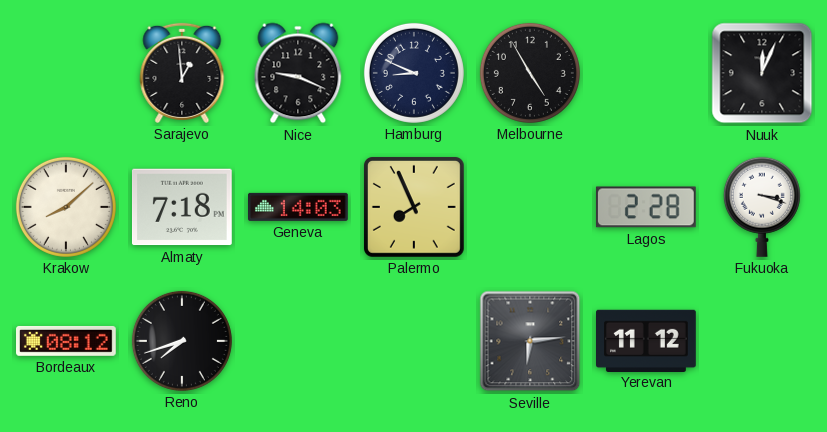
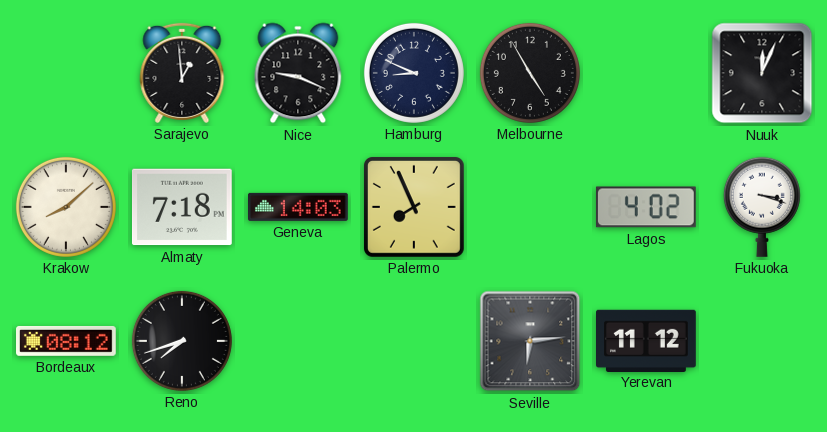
Lagos: 2:28 -> 4:02 (646, 207)
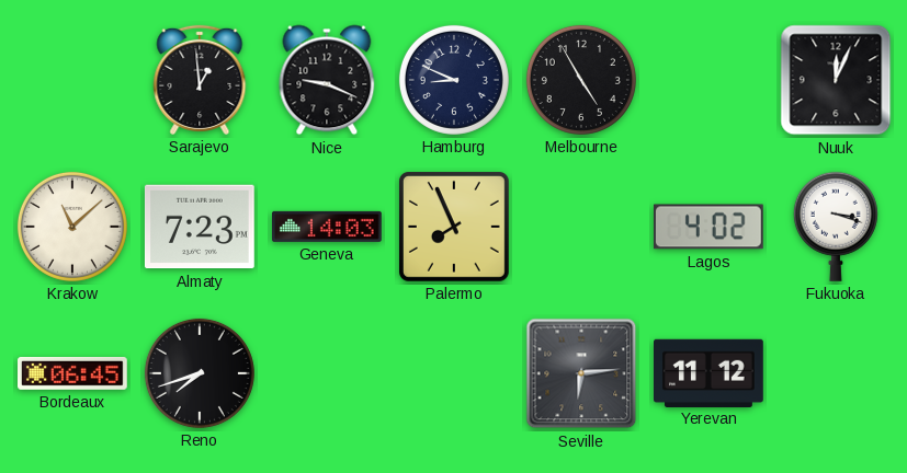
Krakow: 8:08 -> 11:08 (72, 227)
Almaty: 7:18 -> 7:23 (200, 227)
Bordeaux: 08:12 -> 06:45 (73, 373)
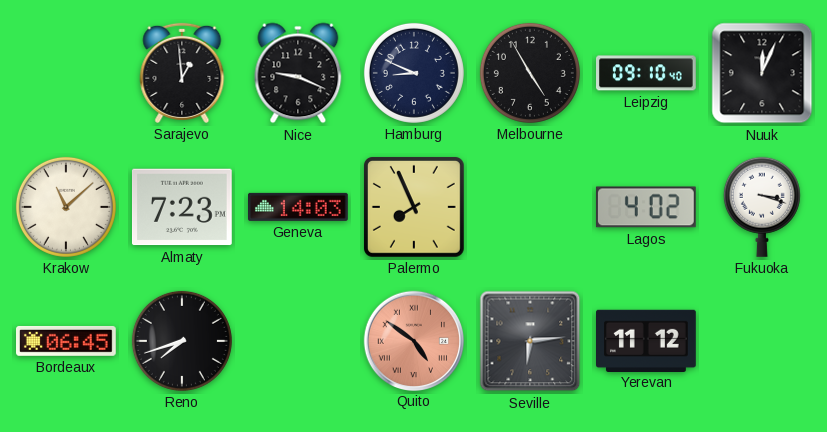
Leipzig: none -> 09:10 (647, 73)
Quito: none -> 4:51 (413, 340)
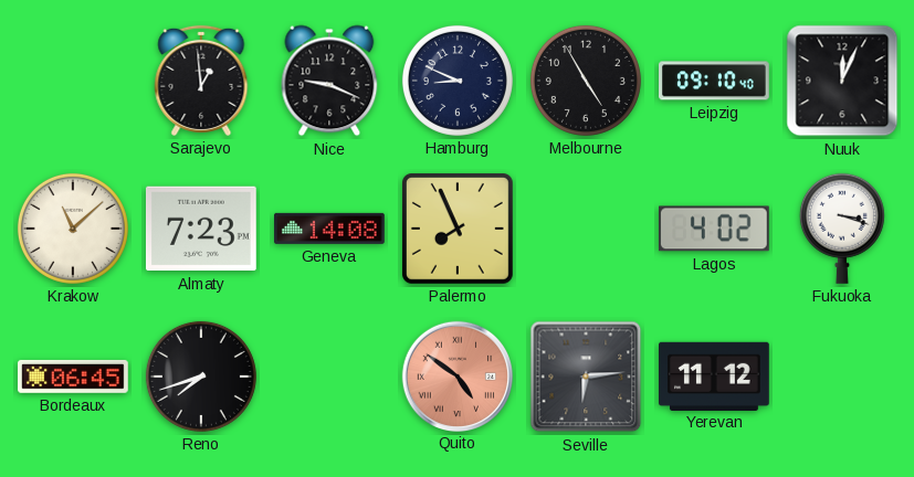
Geneva: 14:03 -> 14:08 (330, 229)
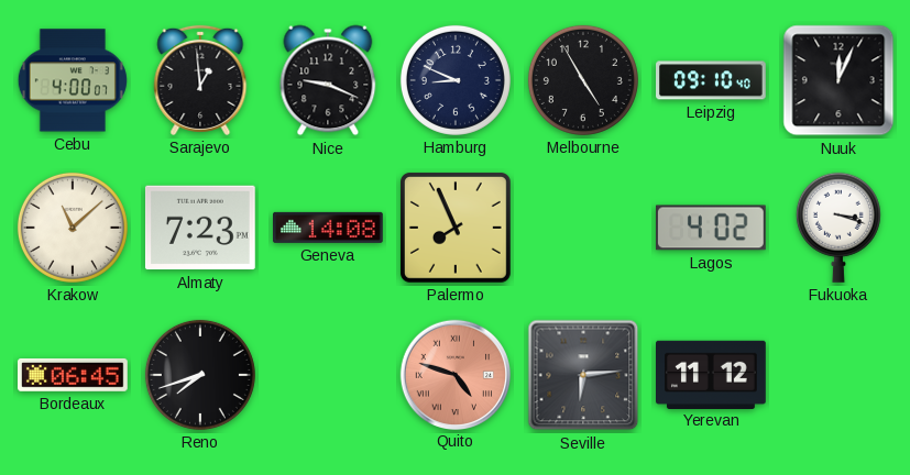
Cebu: none -> 4:00 (73, 80)
Quito: 4:51 -> 4:48 (454, 374)
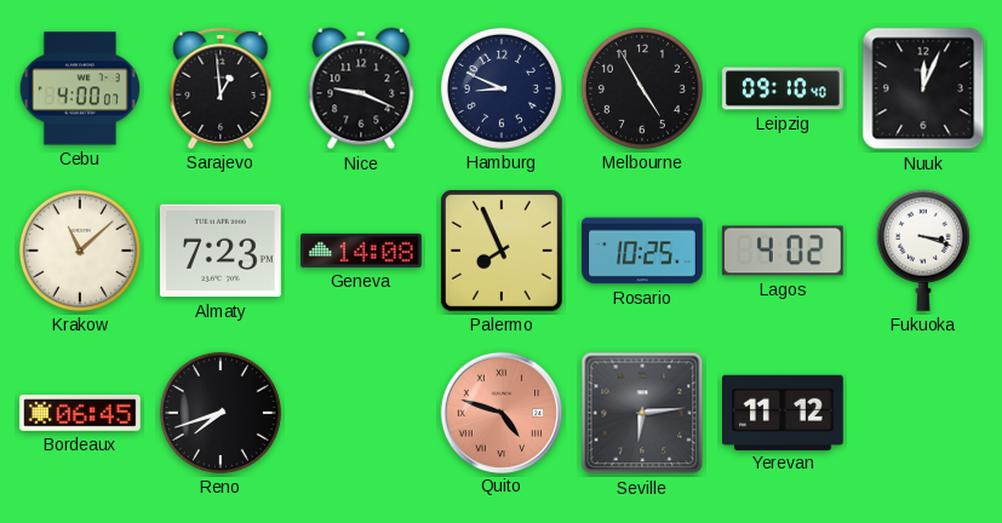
Rosario: none -> 10:25 (643, 251)
